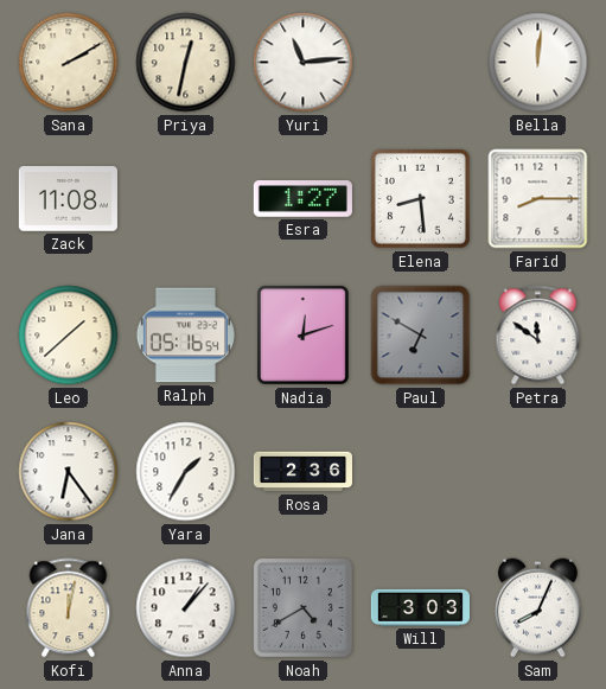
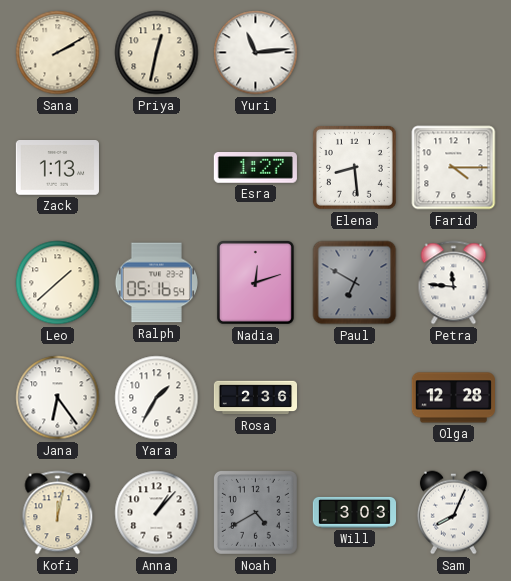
Bella: 12:01 -> none (538, 63)
Zack: 11:08 -> 1:13 (57, 168)
Farid: 8:15 -> 4:15 (454, 168)
Petra: 11:51 -> 11:46 (454, 283)
Olga: none -> 12:28 (453, 398)
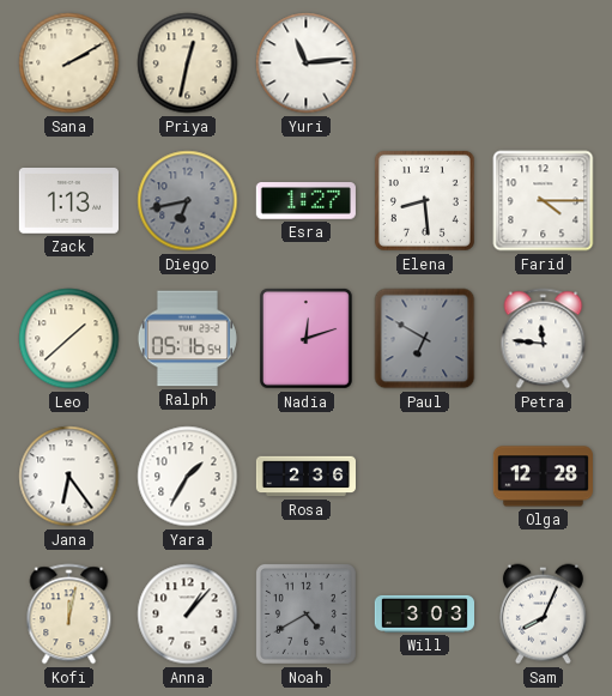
Diego: none -> 6:43 (188, 201)
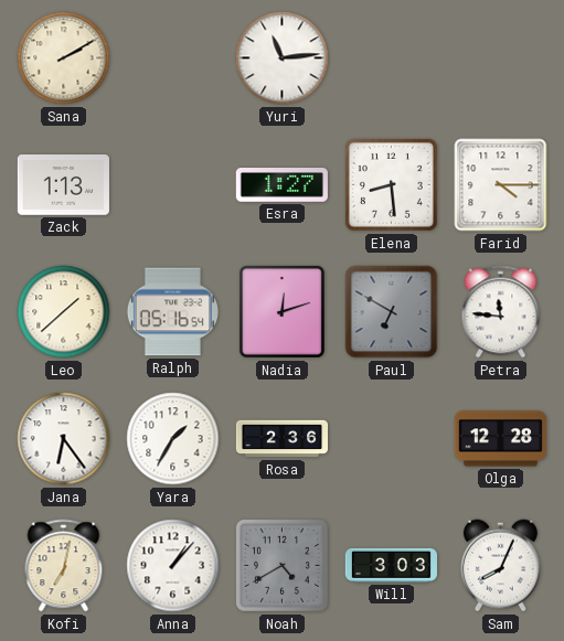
Priya: 12:32 -> none (188, 63)
Diego: 6:43 -> none (188, 201)
Kofi: 12:02 -> 7:02 (64, 566)
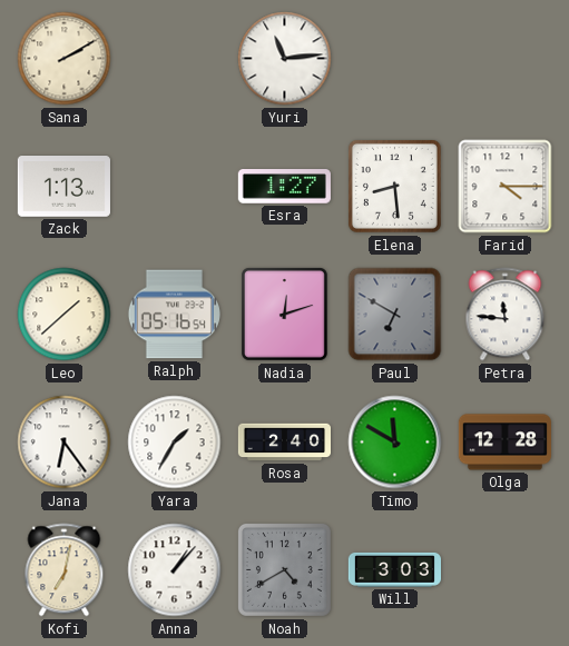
Rosa: 2:36 -> 2:40 (284, 443)
Timo: none -> 11:50 (395, 443)
Sam: 8:04 -> none (500, 566)
